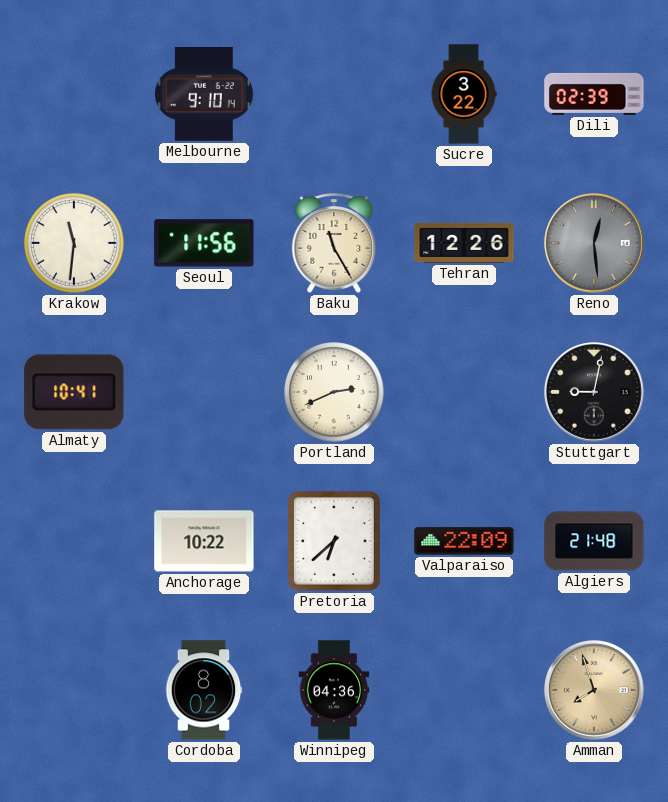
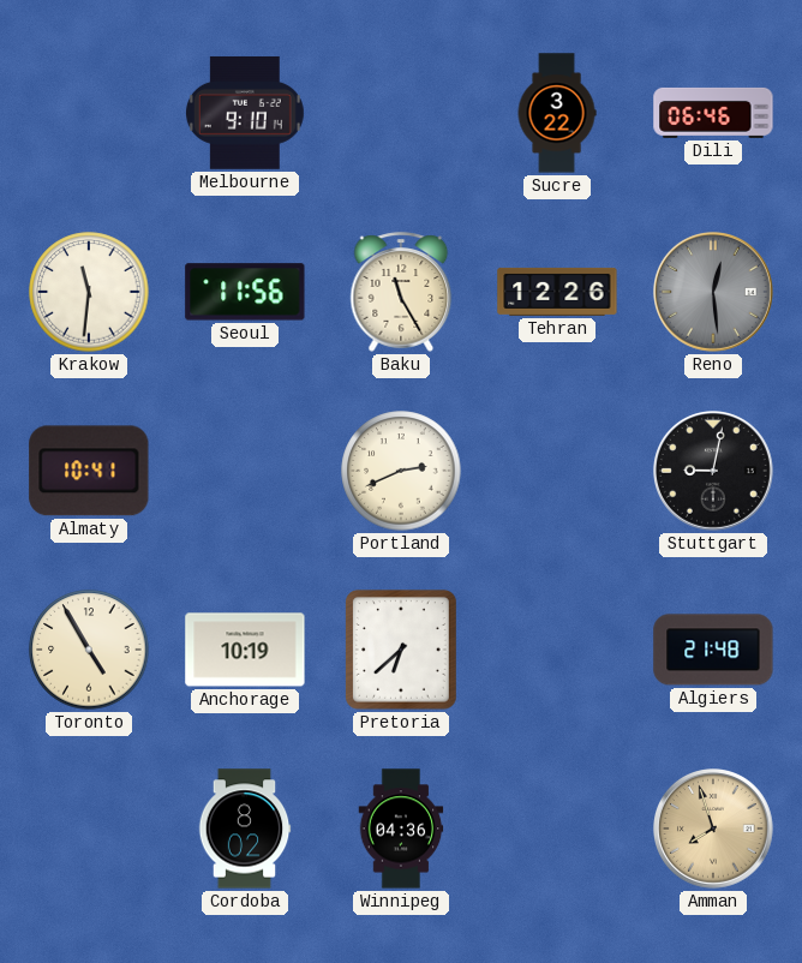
Dili: 02:39 -> 06:46 (713, 113)
Toronto: none -> 4:55 (89, 650)
Anchorage: 10:22 -> 10:19 (245, 650)
Valparaiso: 22:09 -> none (464, 541)
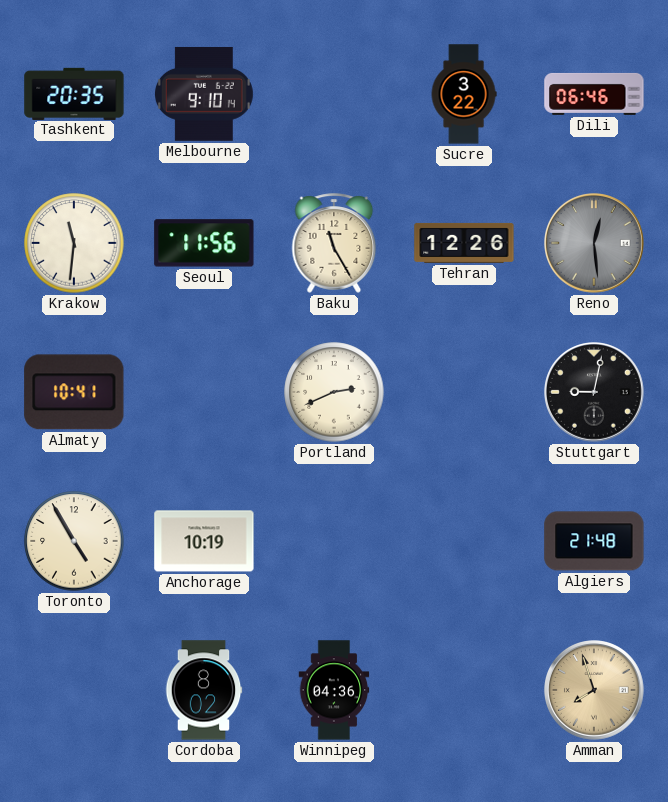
Tashkent: none -> 20:35 (74, 93)
Pretoria: 6:38 -> none (402, 651)
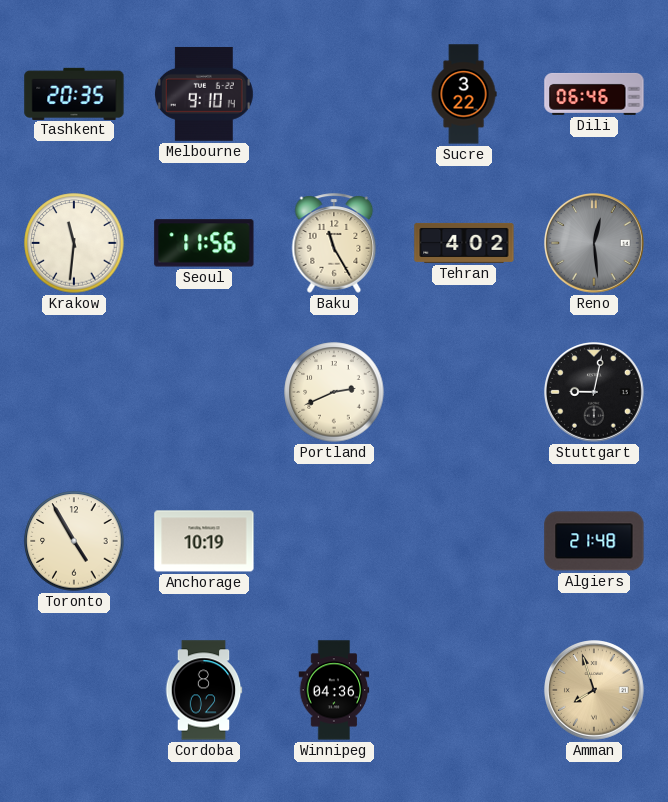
Tehran: 12:26 -> 4:02 (464, 243)
Almaty: 10:41 -> none (74, 392)
